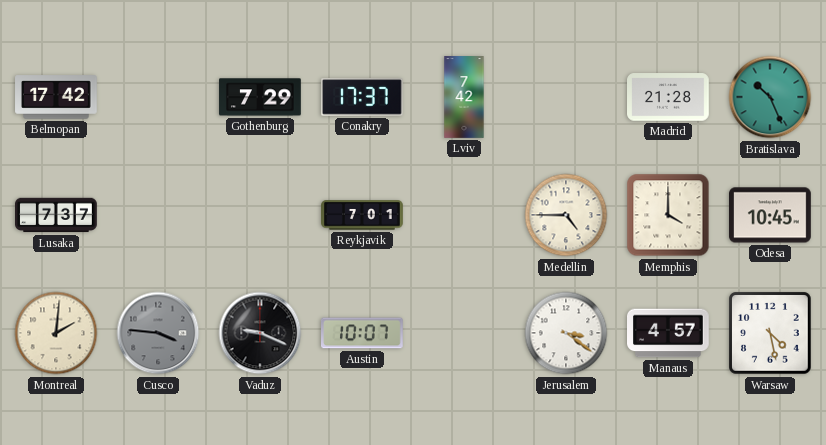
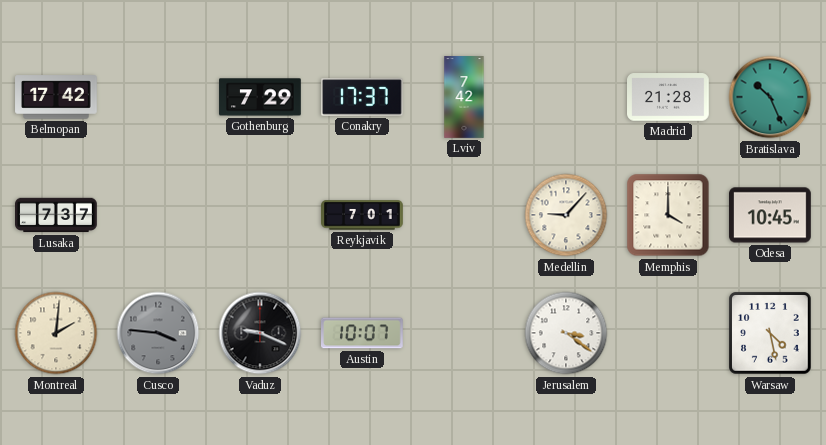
Medellin: 4:45 -> 9:07 (566, 215)
Manaus: 4:57 -> none (669, 333)
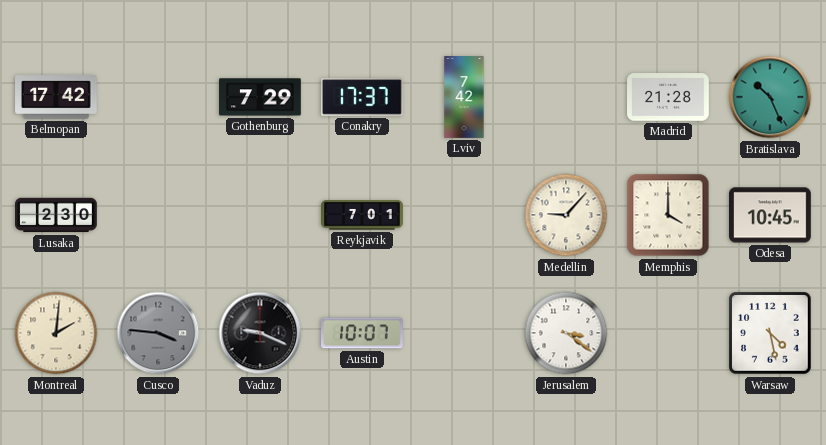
Lusaka: 7:37 -> 2:30 (56, 215)
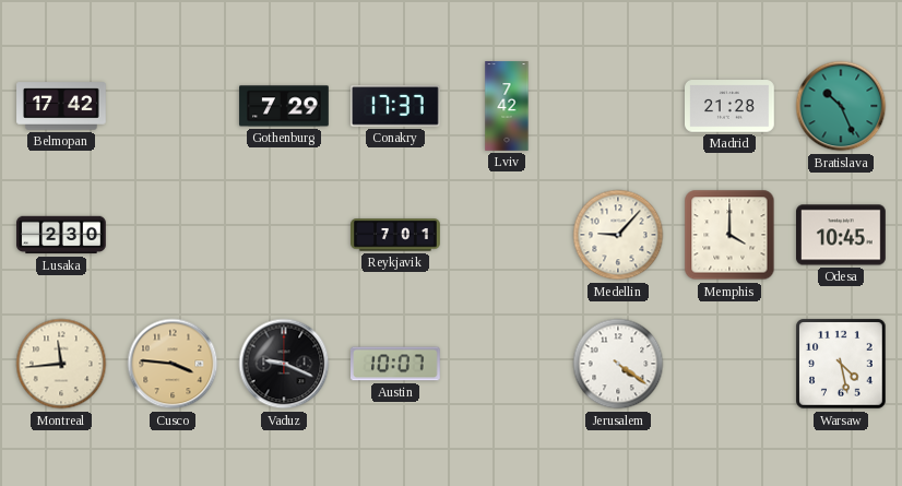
Montreal: 2:01 -> 11:44 (61, 364)
Cusco dial: grey -> champagne (173, 364)
Jerusalem: 3:21 -> 4:21 (618, 364)
